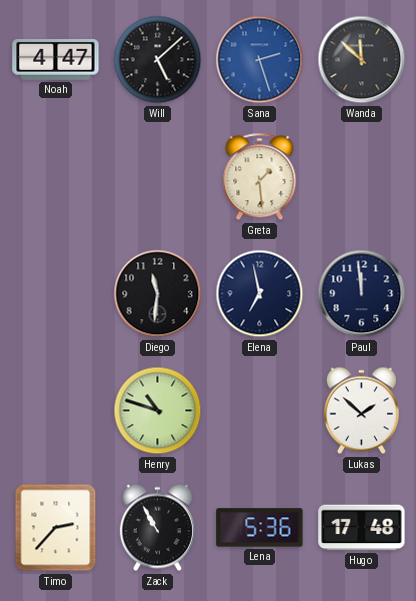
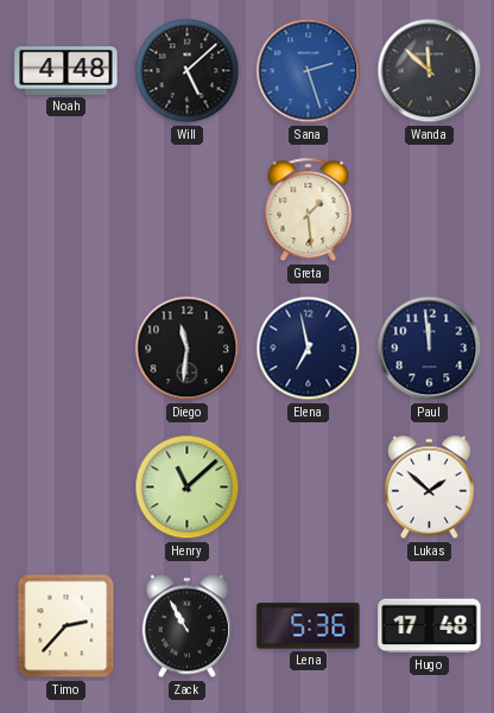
Noah: 4:47 -> 4:48 (66, 71)
Henry: 10:48 -> 11:08 (188, 488)
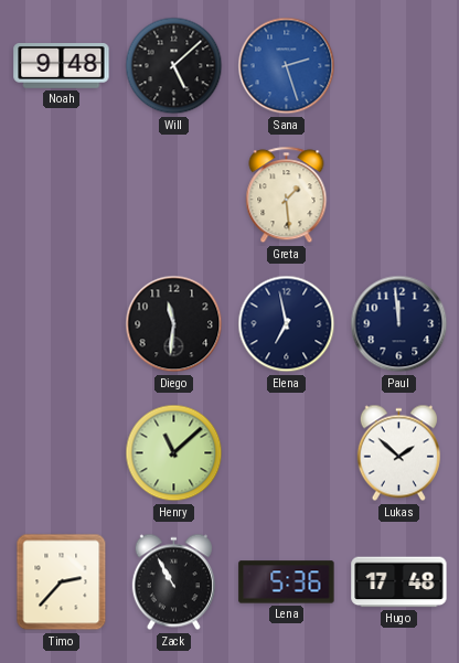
Noah: 4:48 -> 9:48 (62, 66)
Wanda: 11:52 -> none (430, 71)
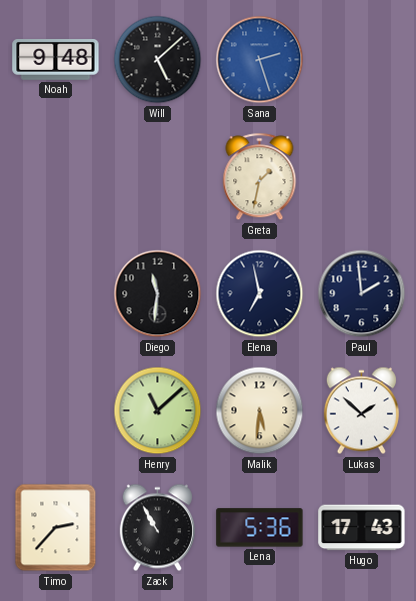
Greta: 1:29 -> 1:32 (260, 177)
Paul: 11:59 -> 1:59 (362, 294)
Malik: none -> 5:31 (260, 411)
Hugo: 17:48 -> 17:43 (362, 528)
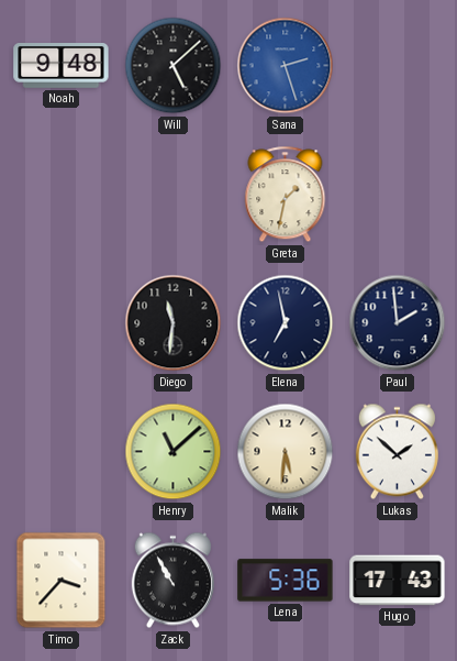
Timo: 2:37 -> 3:37 (62, 581)
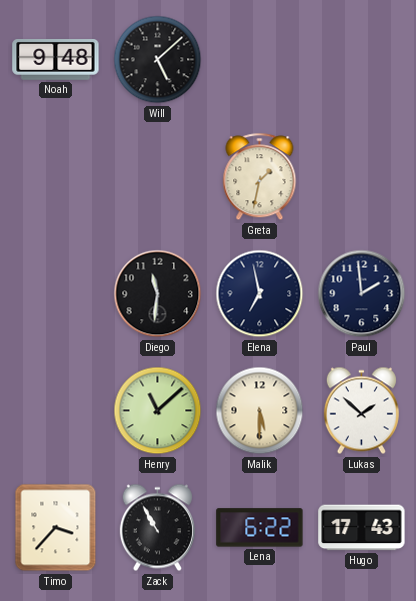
Sana: 2:27 -> none (286, 66)
Malik: 5:31 -> 5:30 (260, 411)
Lena: 5:36 -> 6:22 (260, 528)
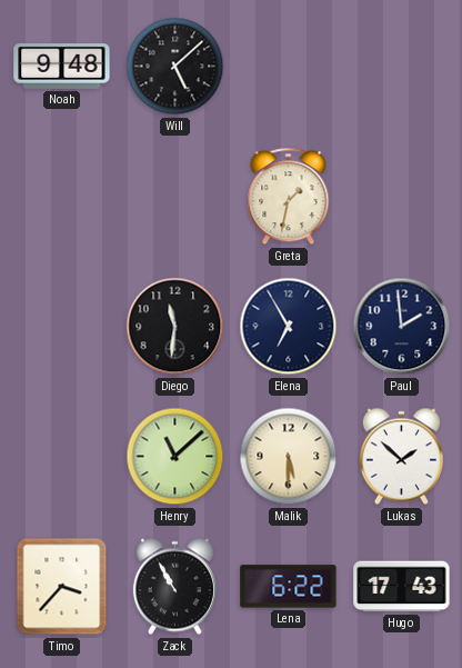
Elena: 6:58 -> 6:55 (289, 327)
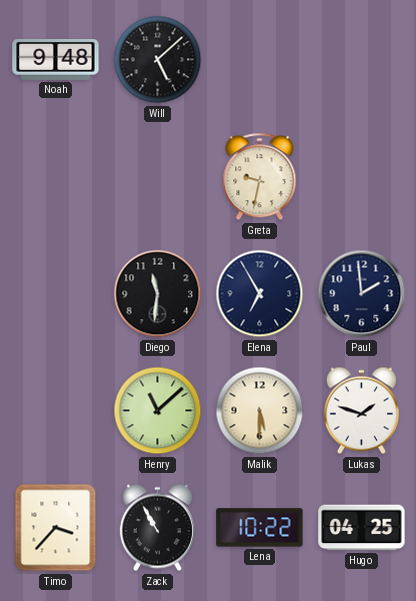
Greta: 1:32 -> 9:32 (260, 177)
Lukas: 1:52 -> 1:48 (361, 411)
Lena: 6:22 -> 10:22 (260, 528)
Hugo: 17:43 -> 04:25 (362, 528)
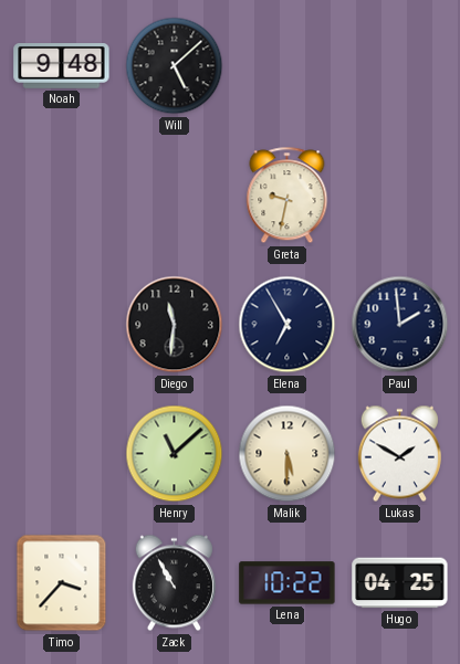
Lukas: 1:48 -> 1:50 (399, 454)
